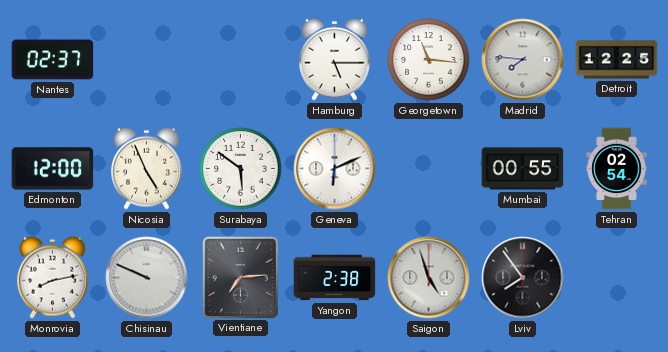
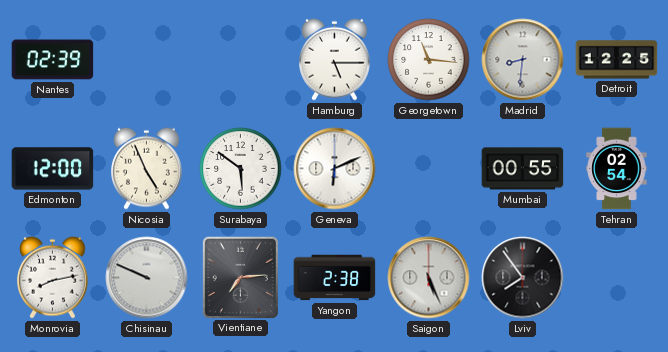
Nantes: 02:37 -> 02:39 (53, 60)
Madrid: 7:46 -> 8:31 (523, 60)
Saigon: 4:57 -> 5:26 (429, 278)
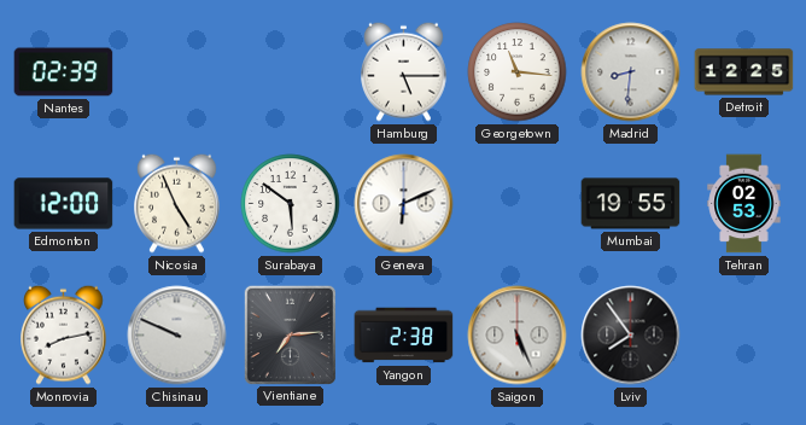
Mumbai: 00:55 -> 19:55 (631, 204)
Tehran: 02:54 -> 02:53 (744, 204)
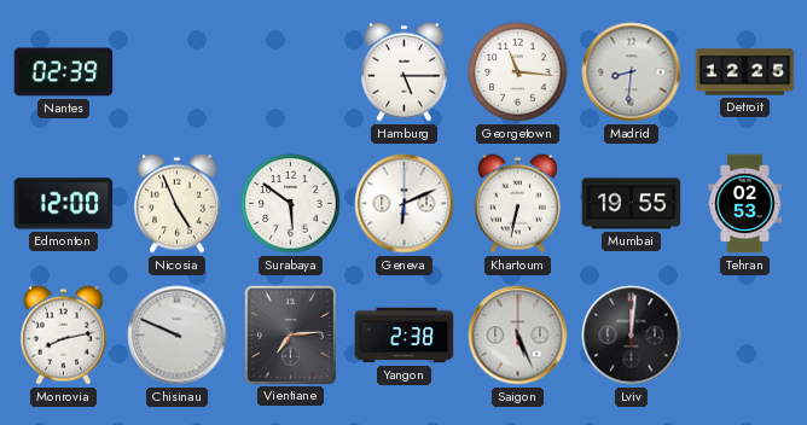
Khartoum: none -> 6:32 (518, 203)
Lviv: 7:54 -> 12:01 (632, 336)
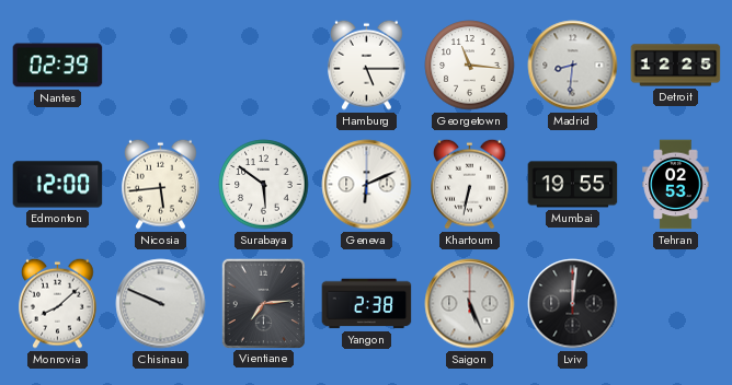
Nicosia: 4:56 -> 5:44 (161, 184)
Monrovia: 8:13 -> 8:08 (58, 303)
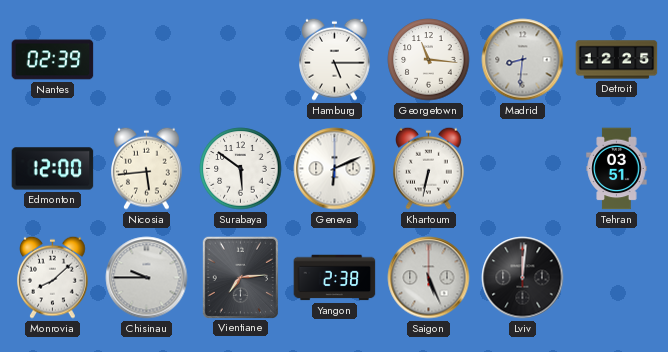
Mumbai: 19:55 -> none (573, 185)
Tehran: 02:53 -> 03:51 (617, 169)
Chisinau: 9:49 -> 9:45 (147, 278)
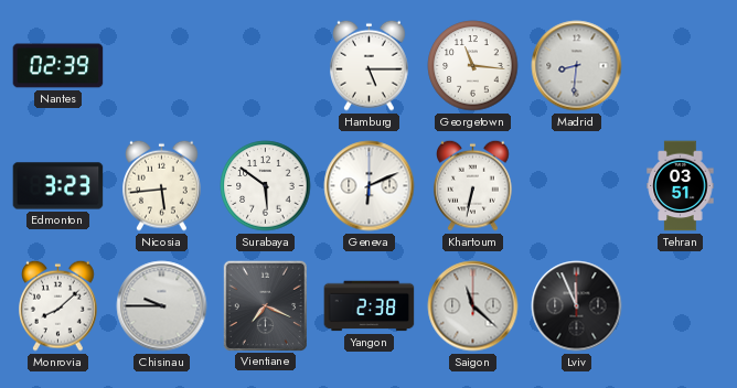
Detroit: 12:25 -> none (617, 60)
Edmonton: 12:00 -> 3:23 (58, 186)
Vientiane: 7:14 -> 7:19 (265, 305)
Saigon: 5:26 -> 11:22 (473, 306)
Lviv: 12:01 -> 11:56 (577, 306)
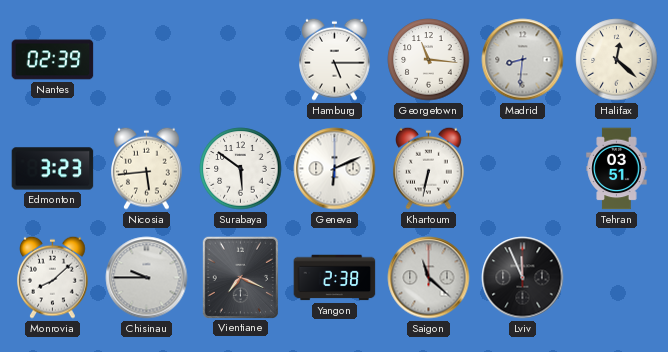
Halifax: none -> 12:22 (617, 60)
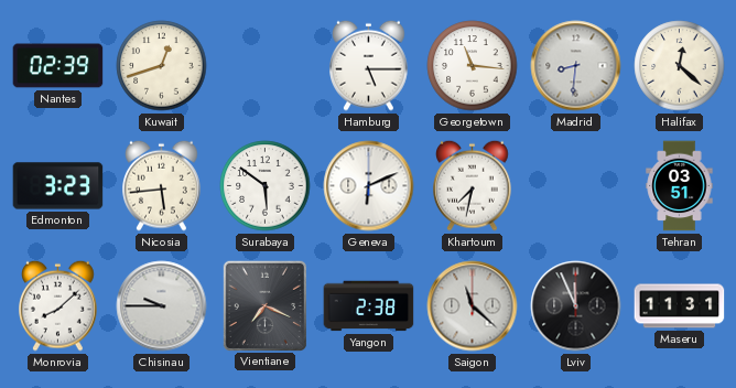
Kuwait: none -> 12:42 (162, 66)
Khartoum: 6:32 -> 7:32 (473, 185)
Maseru: none -> 11:31 (680, 306)
